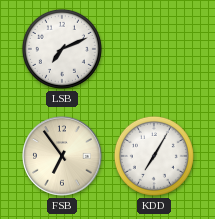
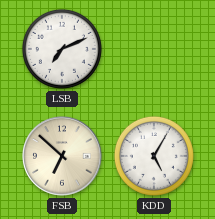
FSB: 6:54 -> 6:52 (62, 156)
KDD: 7:05 -> 5:05 (154, 156)
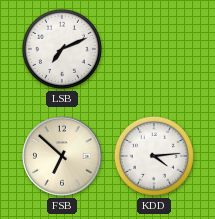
KDD: 5:05 -> 4:14 (154, 156)
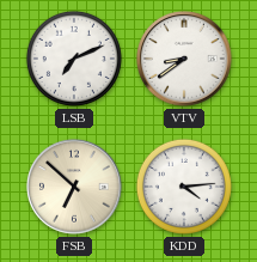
VTV: none -> 8:39 (184, 59)
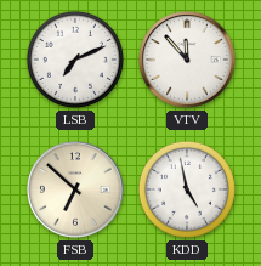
VTV: 8:39 -> 11:53 (187, 60)
KDD: 4:14 -> 4:58 (187, 189)
